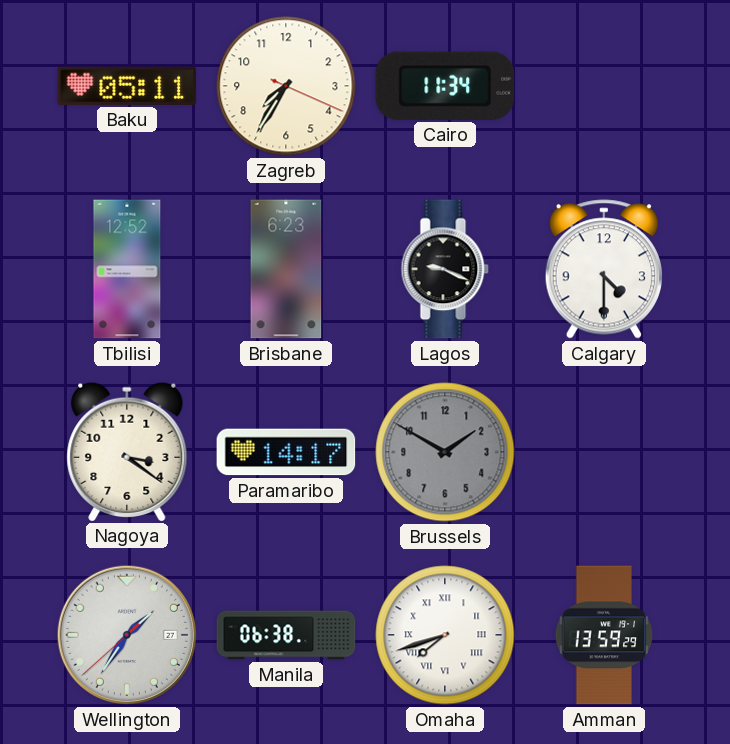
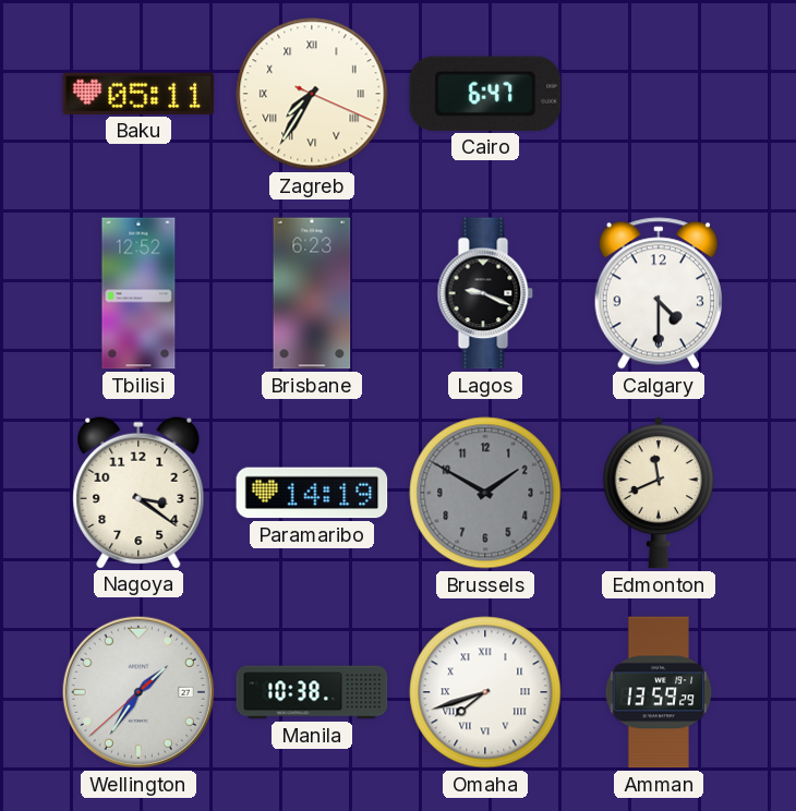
Zagreb numerals: Arabic -> Roman (312, 94)
Cairo: 11:34 -> 6:47 (485, 94)
Paramaribo: 14:17 -> 14:19 (312, 493)
Edmonton: none -> 11:41 (659, 493)
Manila: 06:38 -> 10:38 (312, 692)
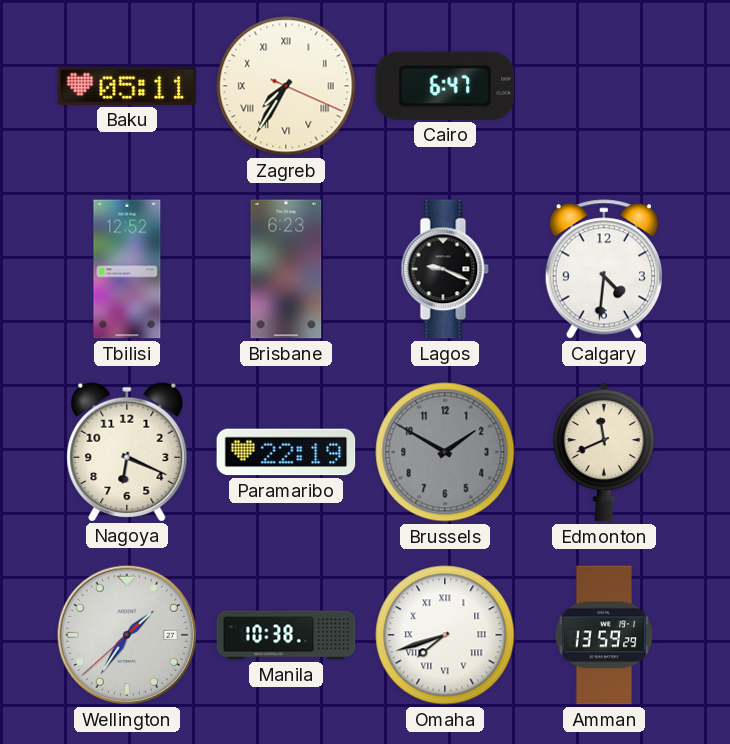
Calgary: 4:30 -> 4:31 (604, 269)
Nagoya: 3:21 -> 6:19 (127, 451)
Paramaribo: 14:19 -> 22:19 (286, 452)
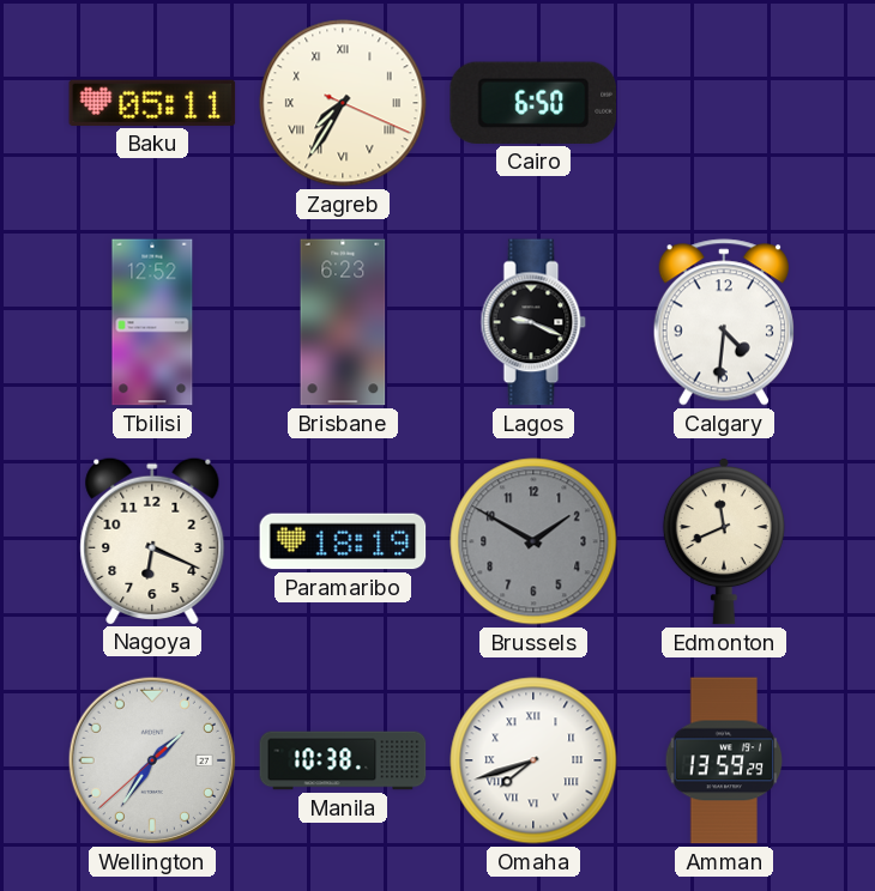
Cairo: 6:47 -> 6:50 (533, 103)
Paramaribo: 22:19 -> 18:19 (343, 541)
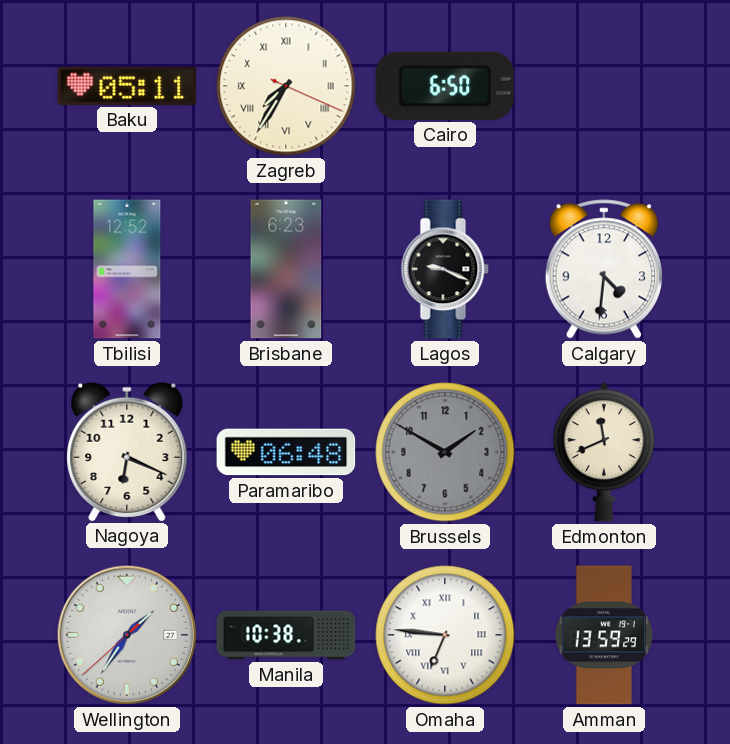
Paramaribo: 18:19 -> 06:48 (286, 452)
Omaha: 7:42 -> 6:46 (445, 635)
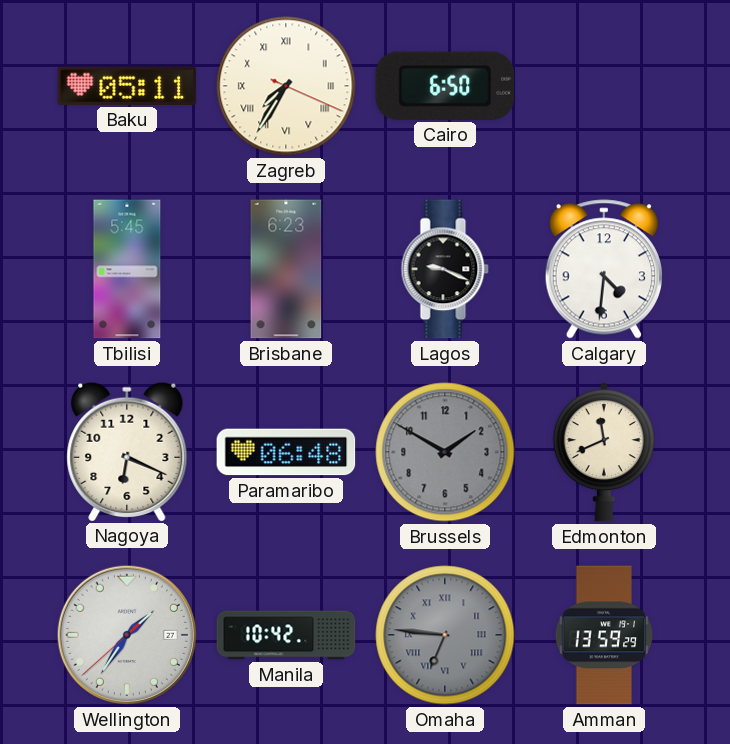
Tbilisi: 12:52 -> 5:45 (127, 269)
Manila: 10:38 -> 10:42 (286, 635)
Omaha dial: white -> grey (445, 635)
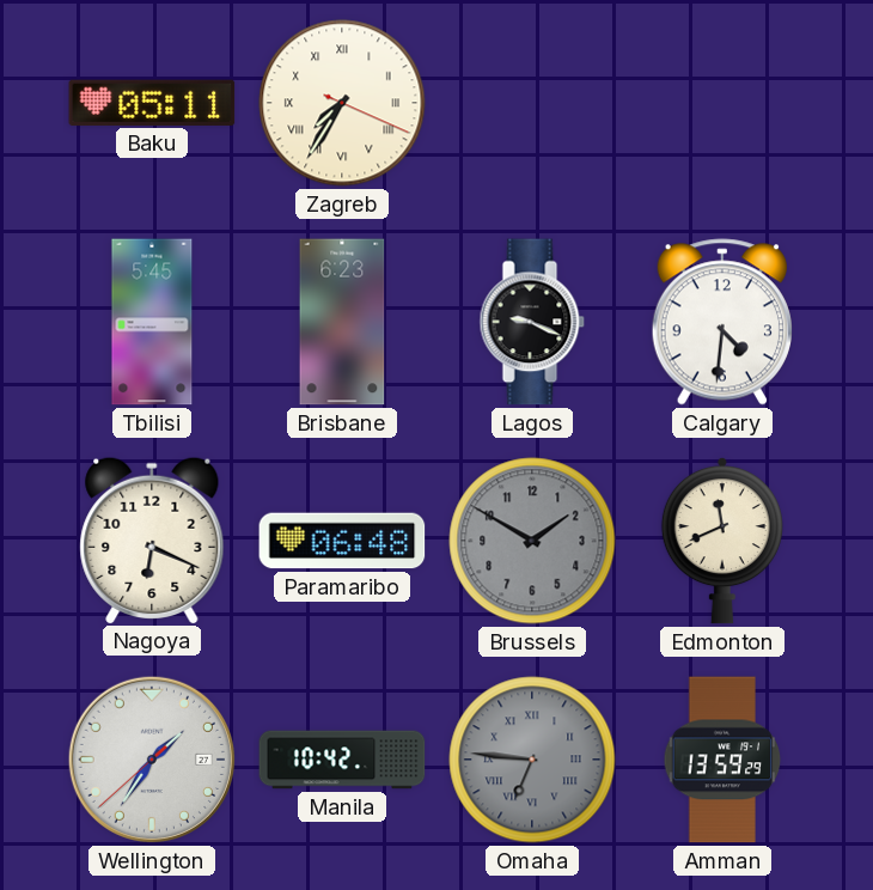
Cairo: 6:50 -> none (445, 86)
